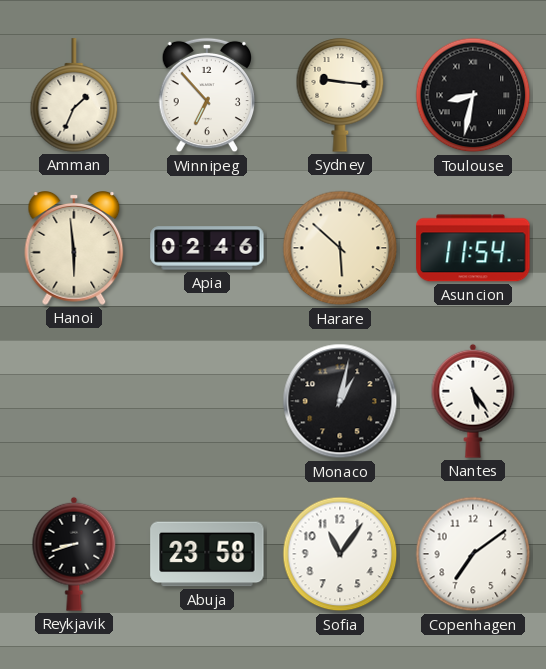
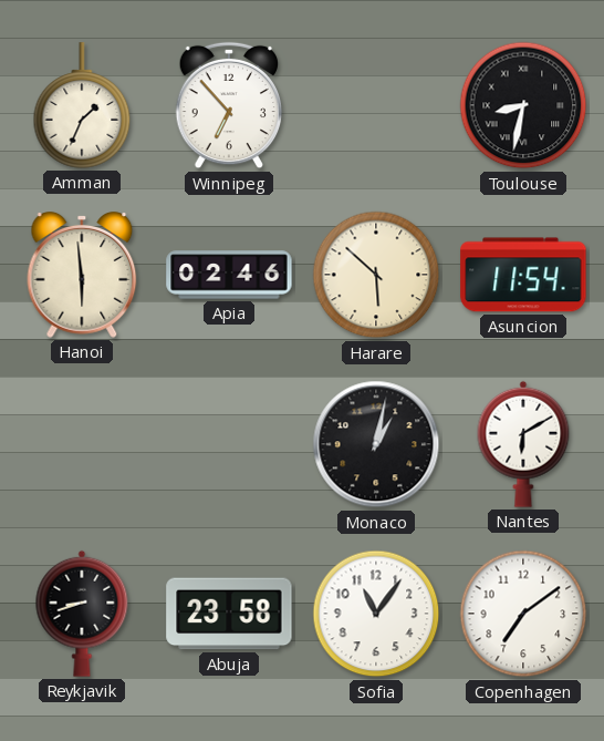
Sydney: 9:16 -> none (340, 95)
Nantes: 5:24 -> 6:10 (523, 444)
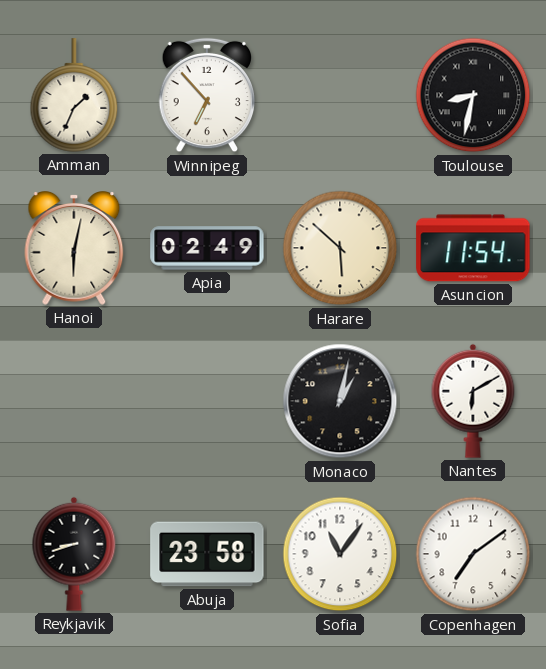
Hanoi: 5:59 -> 6:02 (74, 249)
Apia: 02:46 -> 02:49 (207, 248)
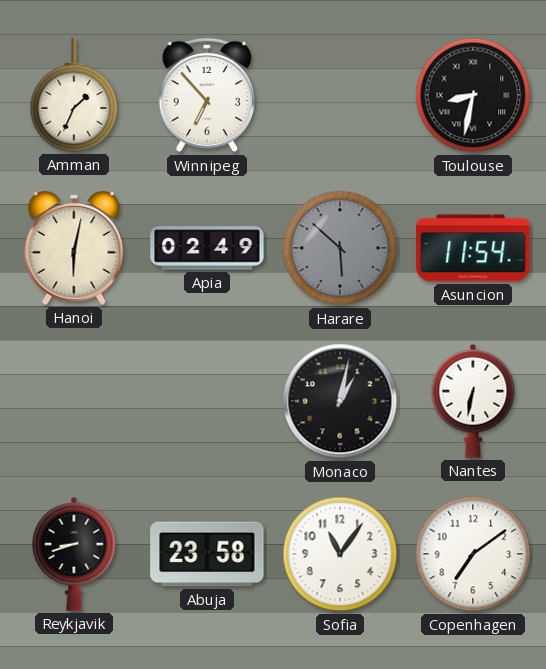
Harare dial: cream -> grey (340, 248)
Nantes: 6:10 -> 6:32 (473, 401)
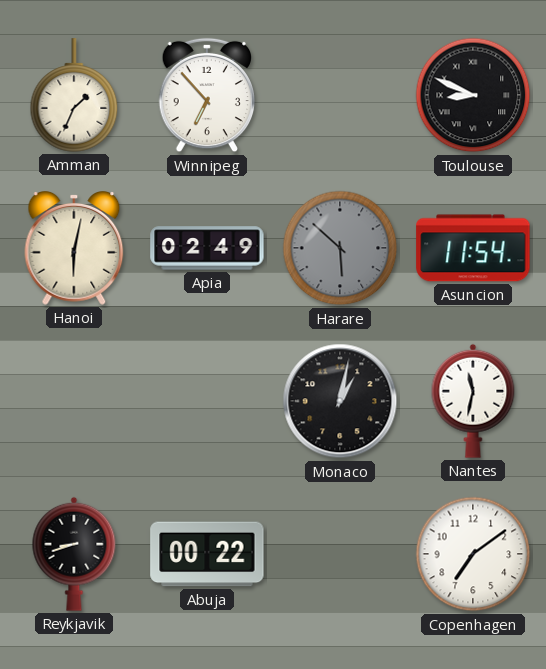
Toulouse: 8:32 -> 8:49 (473, 95)
Nantes: 6:32 -> 11:32 (473, 401)
Abuja: 23:58 -> 00:22 (207, 554)
Sofia: 11:06 -> none (340, 554)
